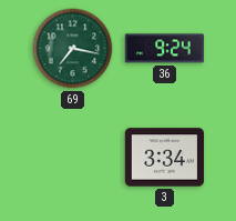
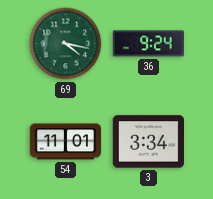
69: 7:17 -> 4:17 (66, 44)
54: none -> 11:01 (66, 142)
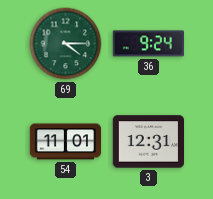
69: 4:17 -> 4:15 (66, 44)
3: 3:34 -> 12:31 (148, 142)
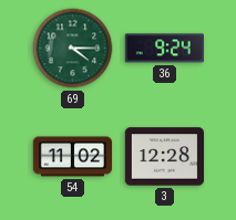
54: 11:01 -> 11:02 (73, 157)
3: 12:31 -> 12:28 (164, 157)
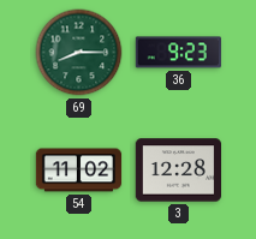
69: 4:15 -> 8:15 (79, 53)
36: 9:24 -> 9:23 (178, 53)
